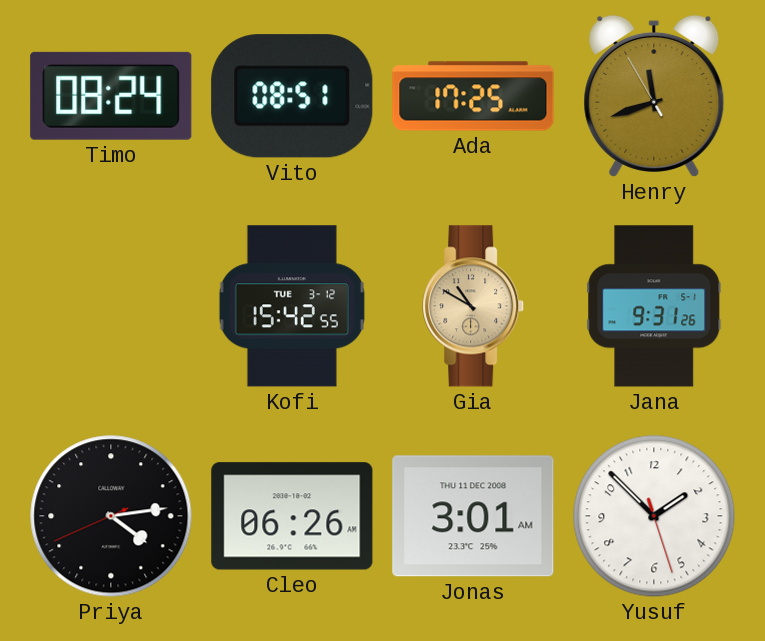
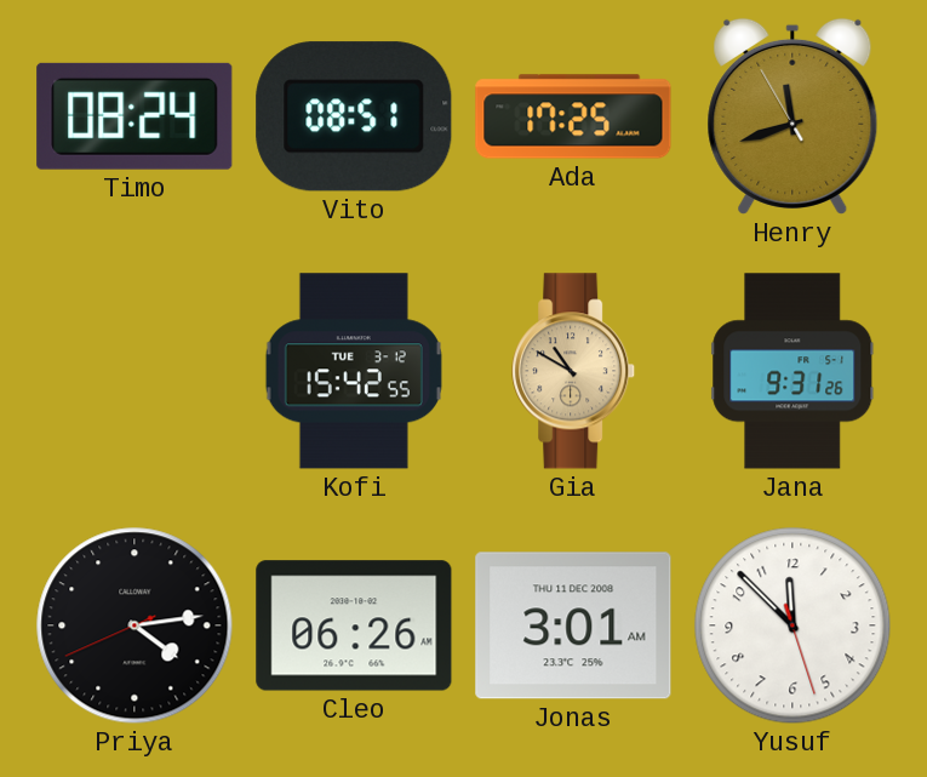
Yusuf: 1:52 -> 11:52 (792, 625)
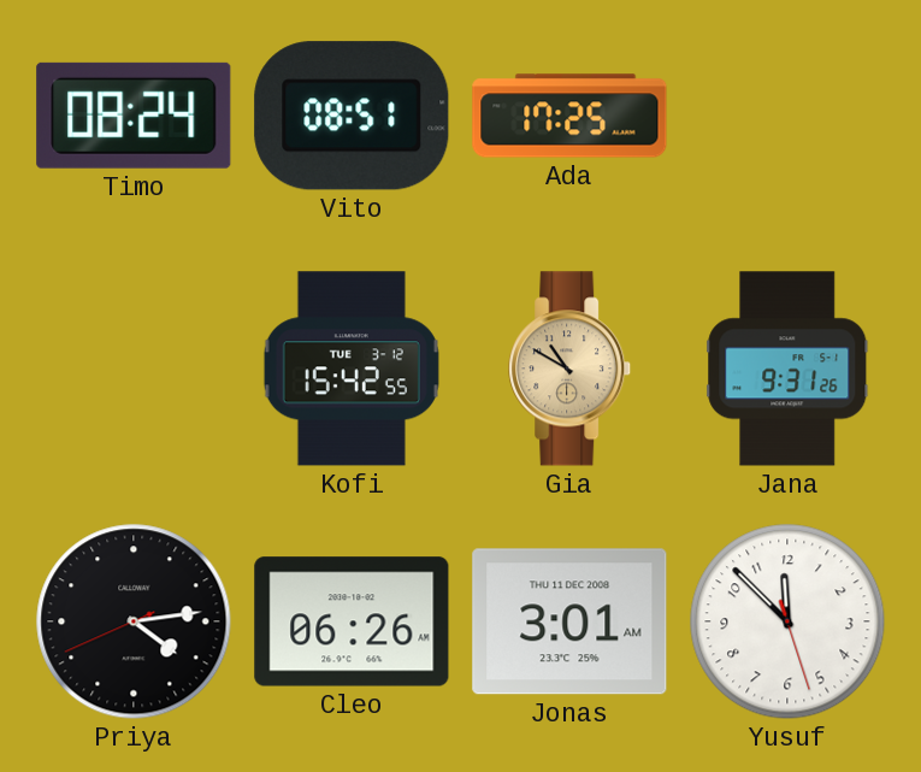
Henry: 11:41 -> none (792, 116)
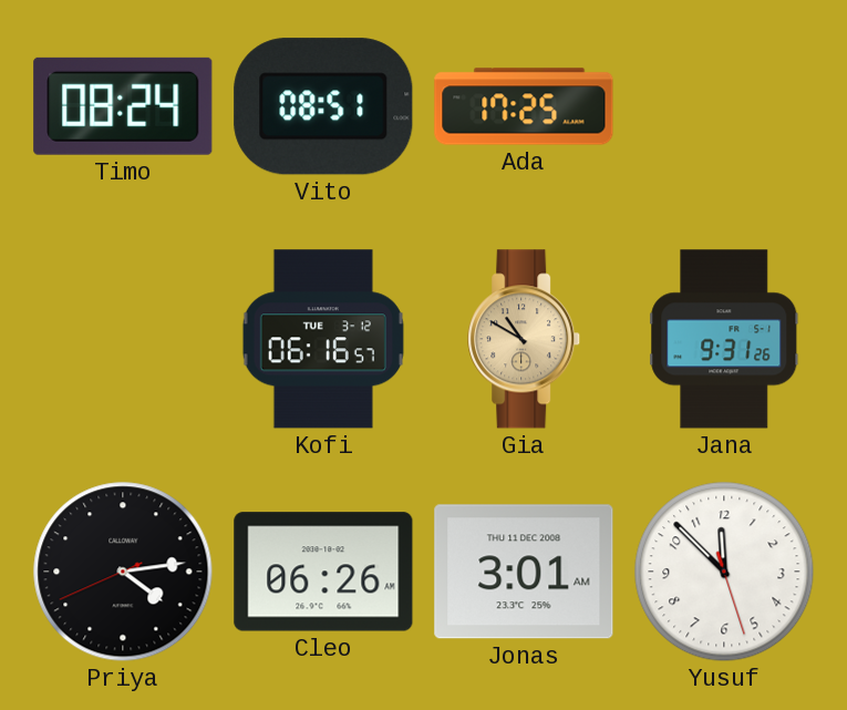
Kofi: 15:42 -> 06:16 (323, 339)
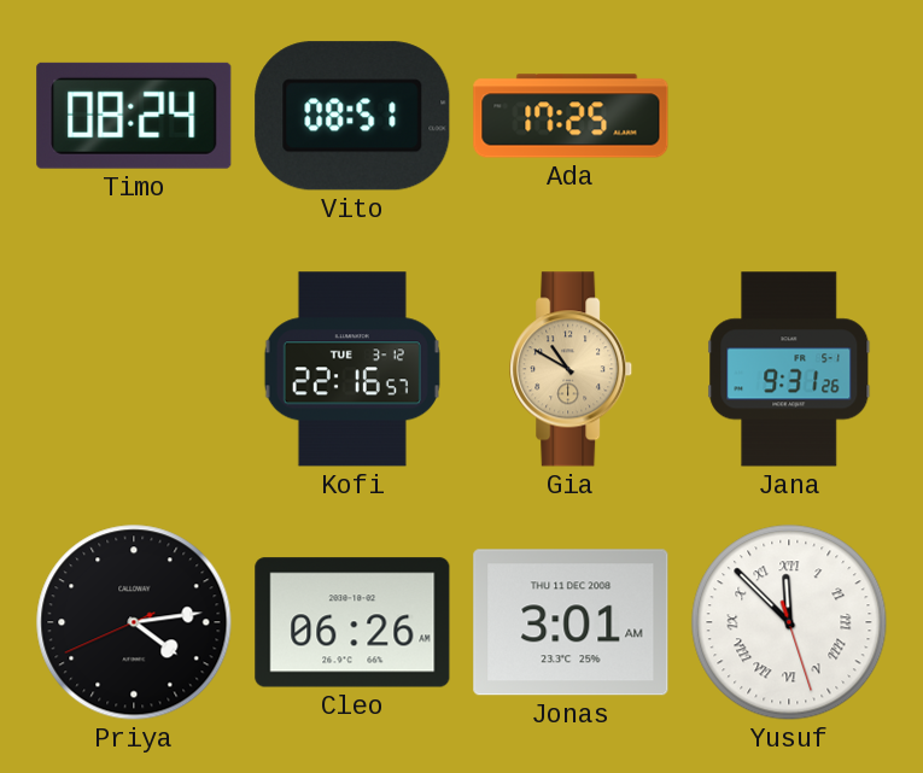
Kofi: 06:16 -> 22:16 (352, 369)
Yusuf numerals: Arabic -> Roman (789, 622)
